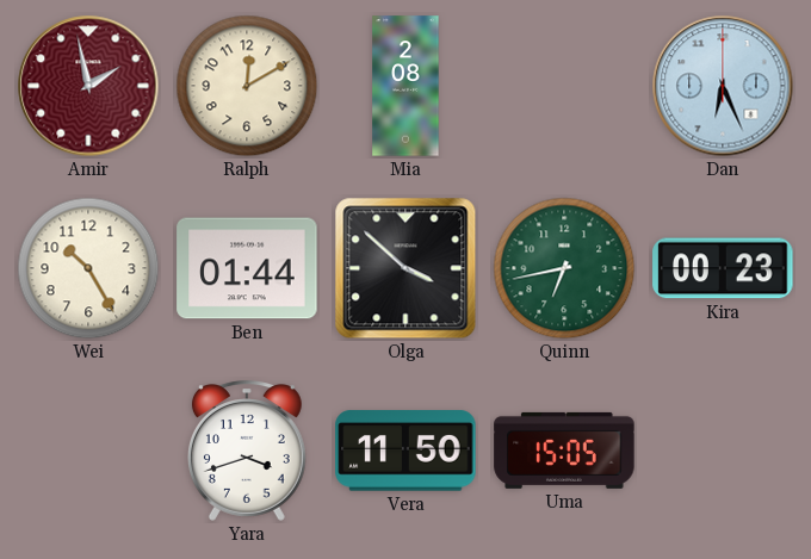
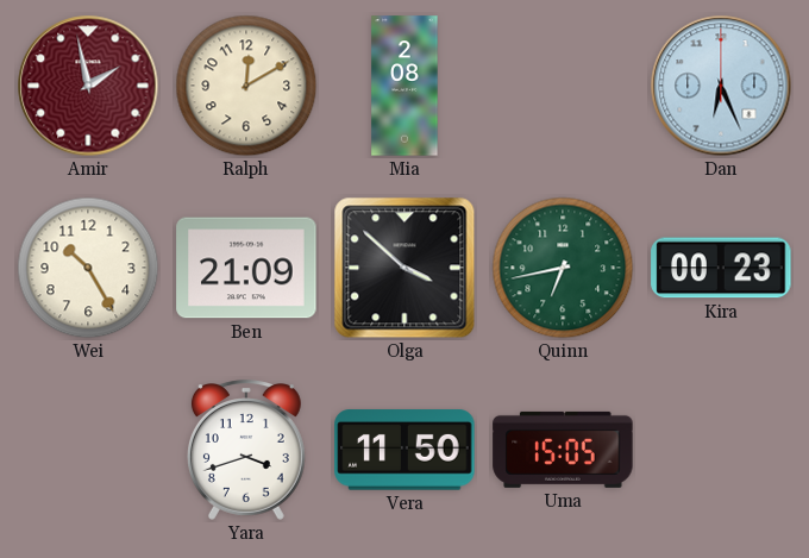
Ben: 01:44 -> 21:09 (246, 268)
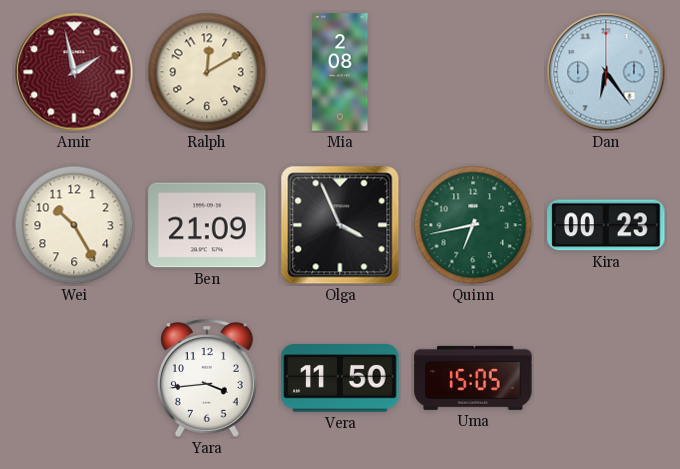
Dan: 6:26 -> 6:24 (606, 72)
Olga: 3:52 -> 3:56 (340, 225)
Yara: 3:42 -> 3:44 (207, 378)
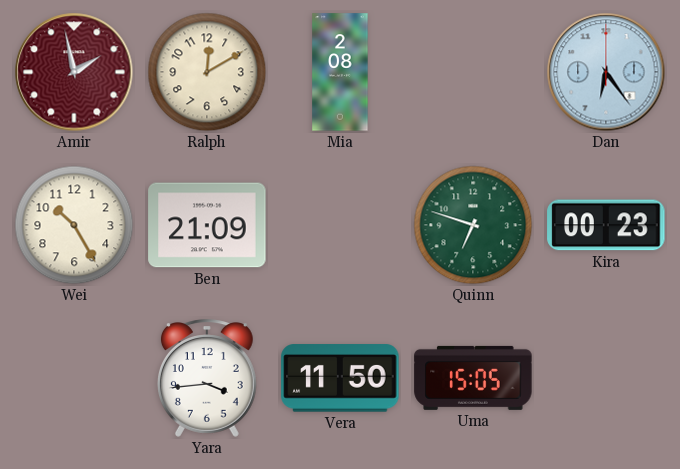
Olga: 3:56 -> none (340, 225)
Quinn: 6:43 -> 6:48 (473, 225)
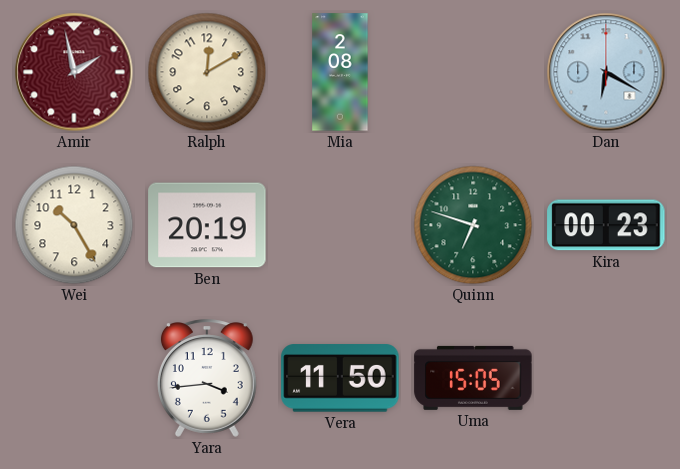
Dan: 6:24 -> 6:20 (606, 72)
Ben: 21:09 -> 20:19 (207, 225)
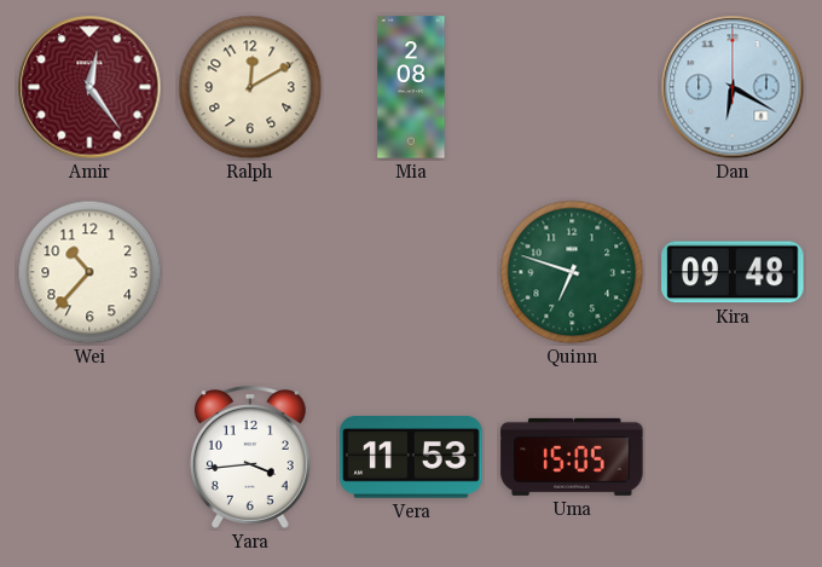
Amir: 1:58 -> 12:24 (89, 87)
Wei: 10:25 -> 10:37 (89, 272)
Ben: 20:19 -> none (207, 225)
Kira: 00:23 -> 09:48 (733, 272)
Vera: 11:50 -> 11:53 (411, 457)
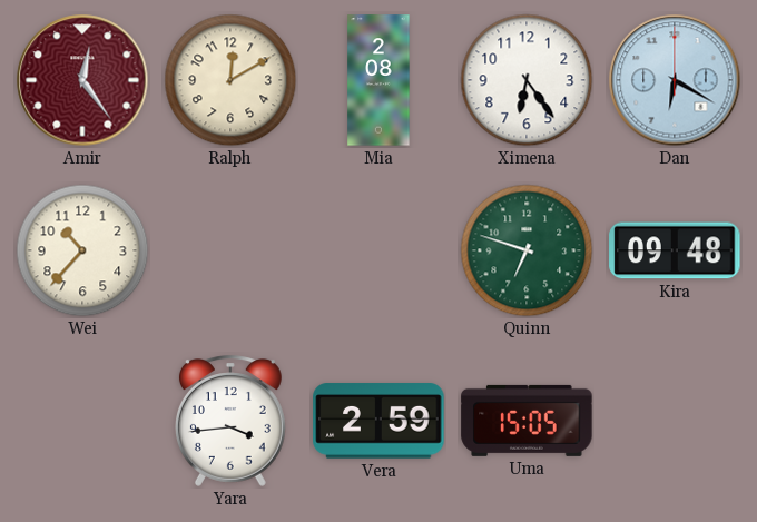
Ximena: none -> 6:24 (527, 80)
Vera: 11:53 -> 2:59 (378, 421)
